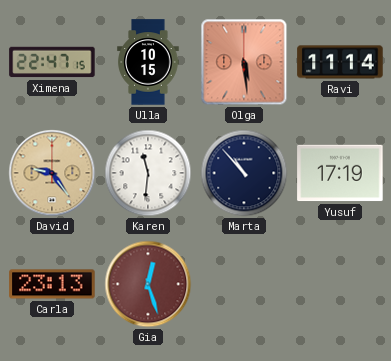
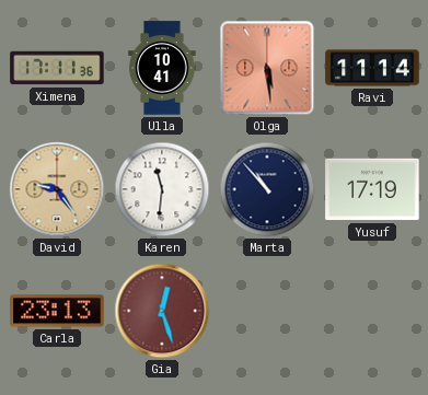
Ximena: 22:47 -> 17:11 (57, 68)
Ulla: 10:15 -> 10:41 (162, 68)
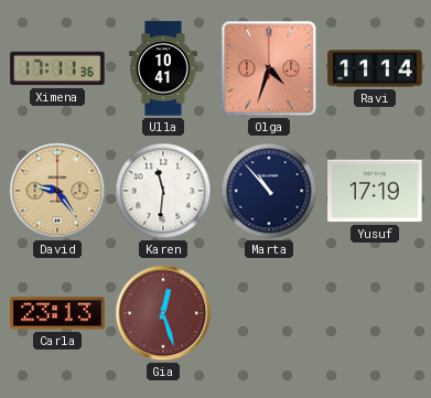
Olga: 5:29 -> 4:33 (269, 68)
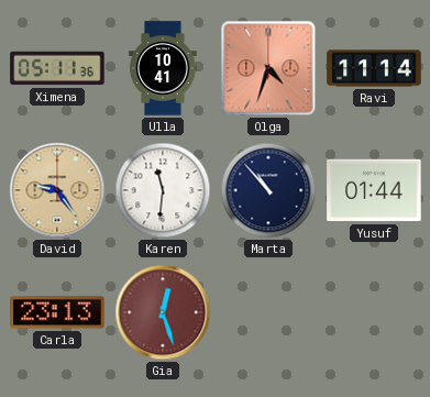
Ximena: 17:11 -> 05:11 (57, 68)
Yusuf: 17:19 -> 01:44 (374, 190)
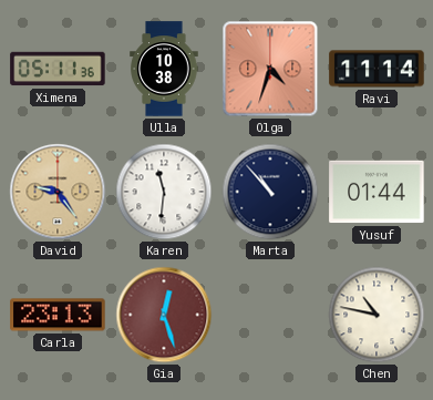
Ulla: 10:41 -> 10:38 (164, 69)
Chen: none -> 10:47 (377, 315)
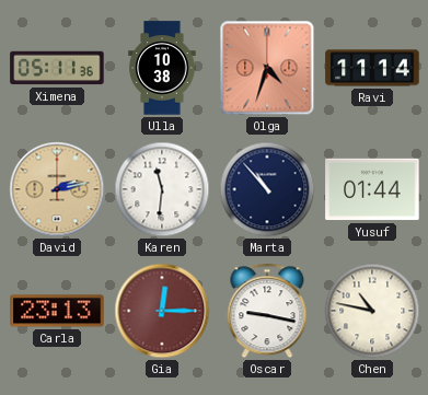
David: 9:24 -> 2:13 (57, 189)
Gia: 12:27 -> 12:15 (162, 311)
Oscar: none -> 9:17 (267, 311)
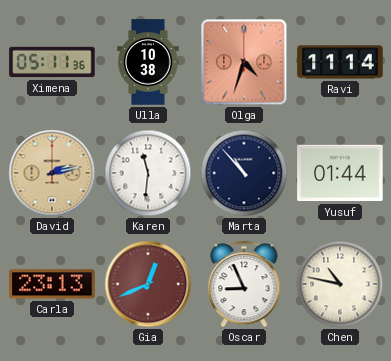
Gia: 12:15 -> 12:41 (148, 284)
Oscar: 9:17 -> 8:56 (244, 284)
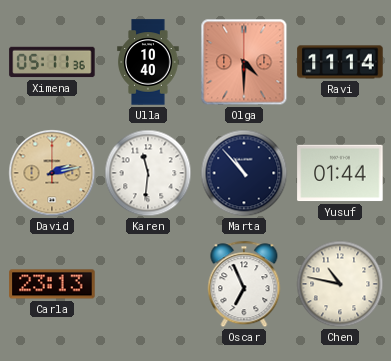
Ulla: 10:38 -> 10:40 (148, 62)
Olga: 4:33 -> 4:30 (244, 62)
Gia: 12:41 -> none (148, 284)
Oscar: 8:56 -> 6:56 (244, 284)
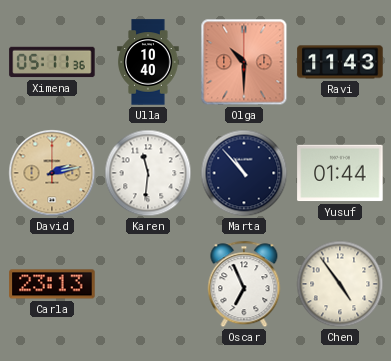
Olga: 4:30 -> 10:30 (244, 62)
Ravi: 11:14 -> 11:43 (340, 62)
Chen: 10:47 -> 4:54 (340, 284)
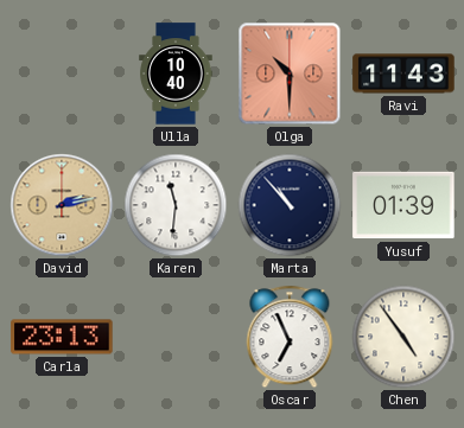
Ximena: 05:11 -> none (52, 62)
Yusuf: 01:44 -> 01:39 (403, 205)
